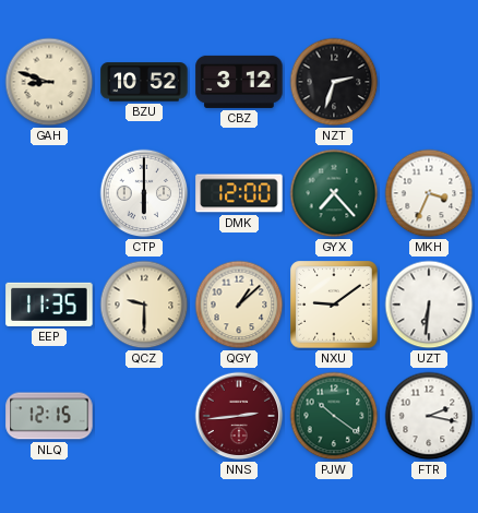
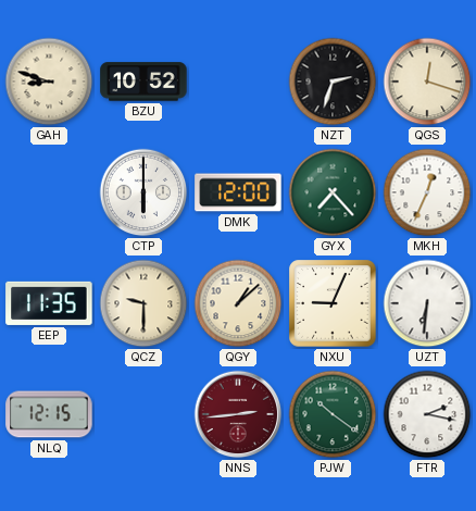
CBZ: 3:12 -> none (239, 82)
QGS: none -> 12:18 (427, 82)
MKH: 3:34 -> 12:34 (427, 192)
NXU: 9:09 -> 9:04 (333, 303)
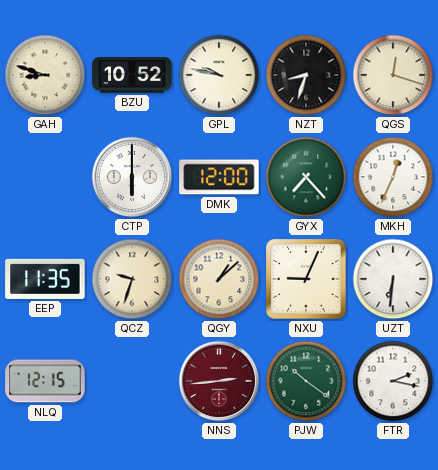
GPL: none -> 9:47 (219, 75)
NZT: 2:33 -> 8:33 (306, 75)
QCZ: 9:30 -> 9:33 (132, 279)
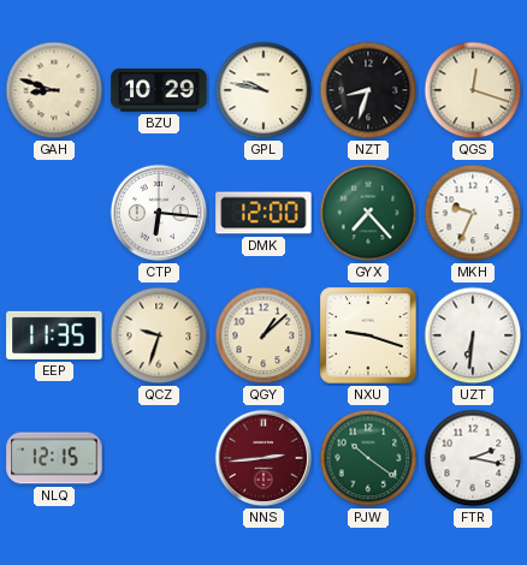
BZU: 10:52 -> 10:29 (159, 90)
CTP: 6:00 -> 6:16 (159, 213)
MKH: 12:34 -> 9:34 (473, 213)
NXU: 9:04 -> 9:18 (368, 335)
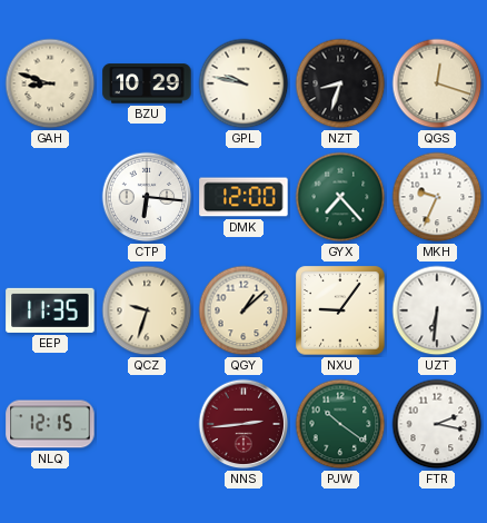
NXU: 9:18 -> 9:06 (340, 310)
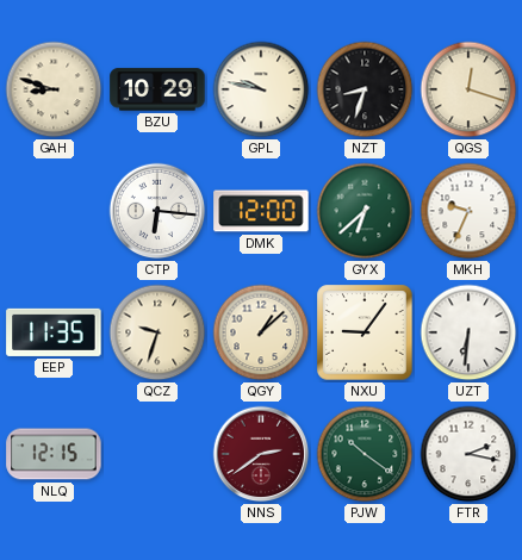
GYX: 7:23 -> 6:38 (365, 211)
NNS: 2:44 -> 2:39 (261, 454)
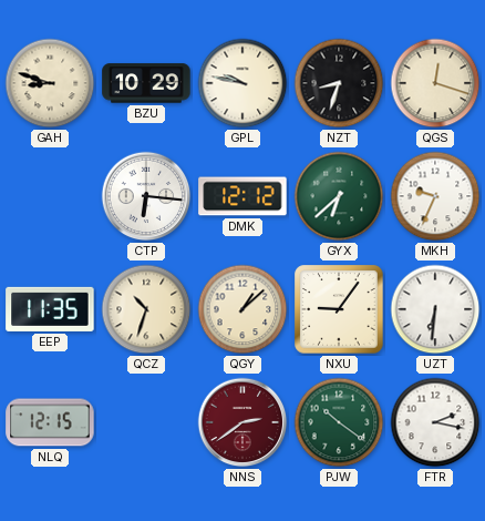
DMK: 12:00 -> 12:12 (242, 196)
QCZ: 9:33 -> 10:33 (146, 309)
